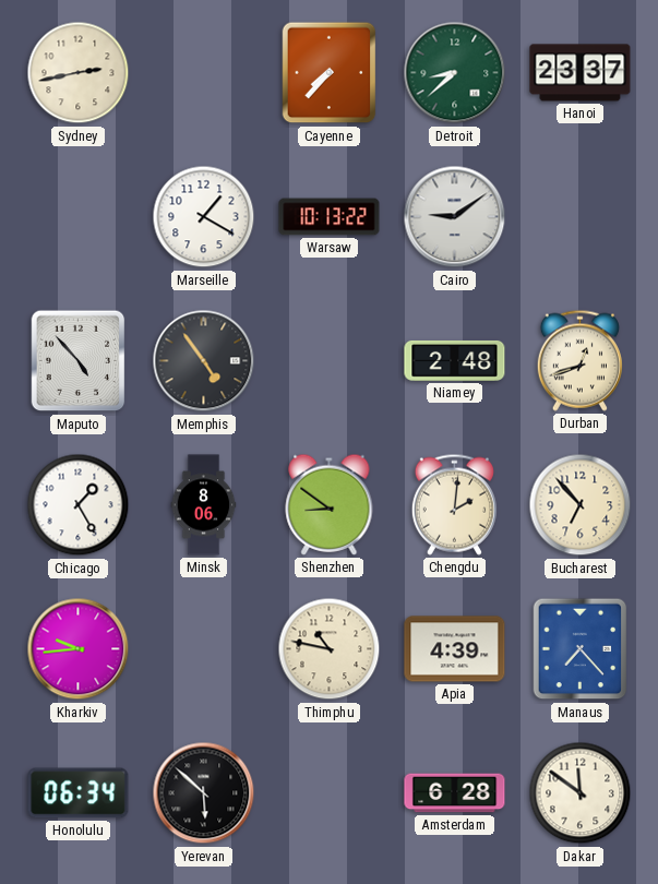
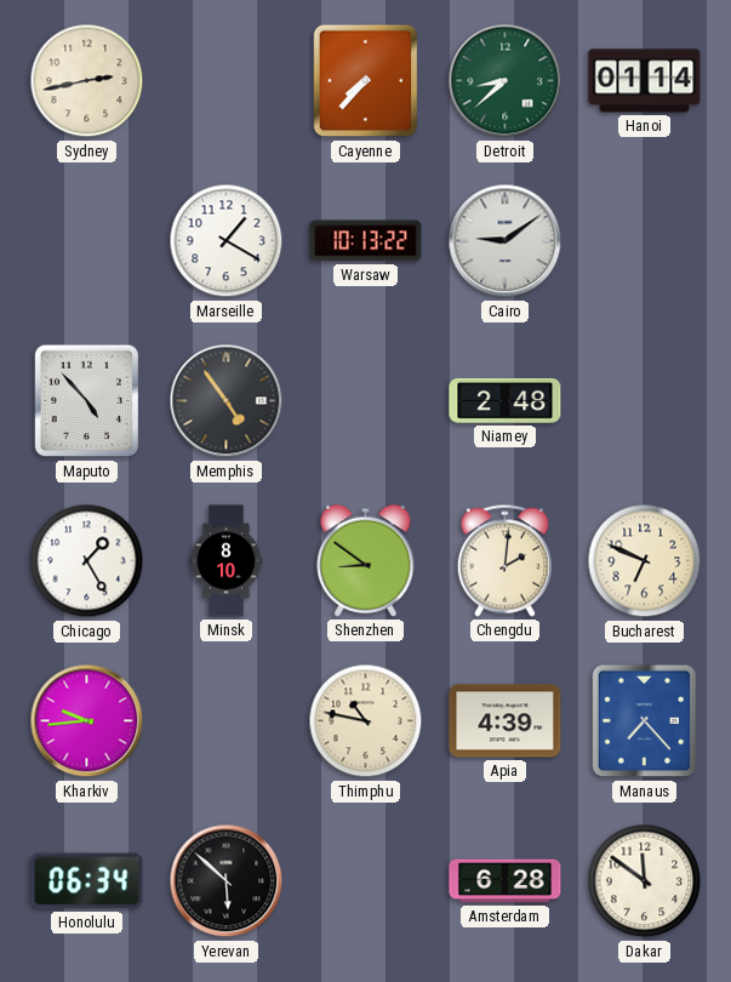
Hanoi: 23:37 -> 01:14 (645, 81)
Durban: 12:42 -> none (579, 360)
Minsk: 8:06 -> 8:10 (227, 561)
Bucharest: 6:53 -> 6:49 (645, 561)
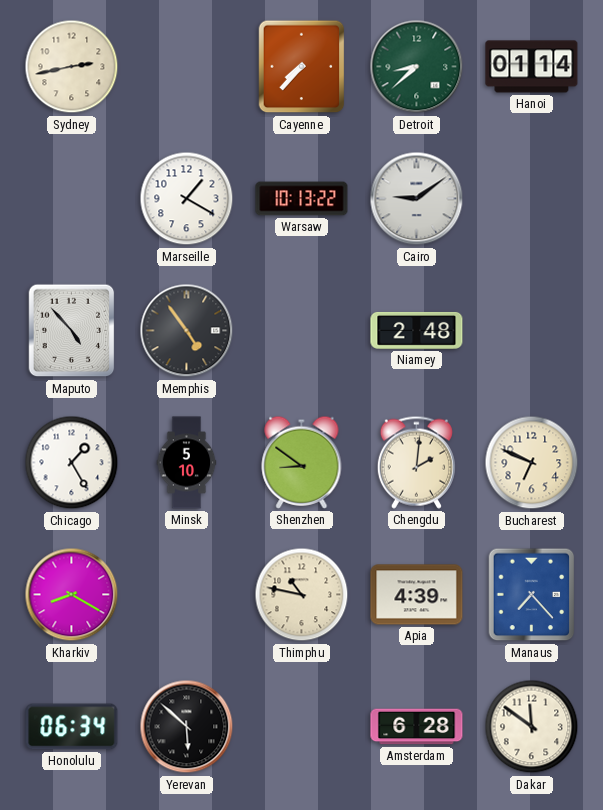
Minsk: 8:10 -> 5:10 (187, 463)
Kharkiv: 9:44 -> 8:20 (72, 595)
